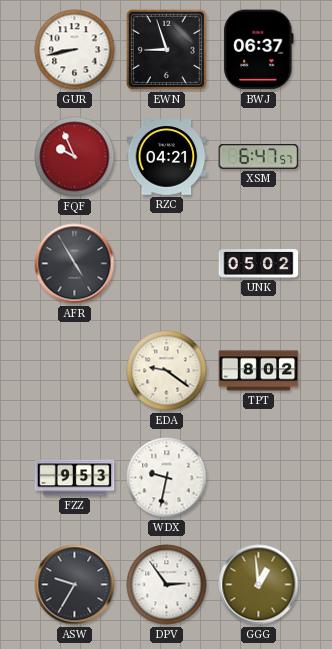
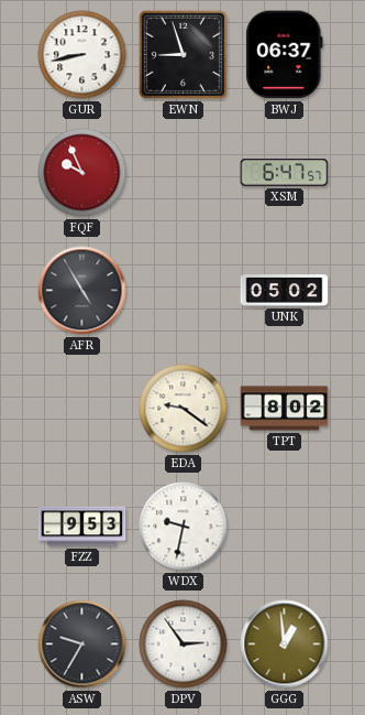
RZC: 04:21 -> none (167, 157)
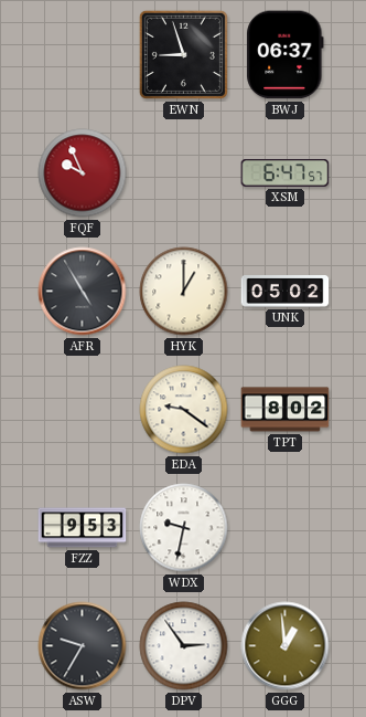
GUR: 8:43 -> none (82, 55)
HYK: none -> 1:00 (184, 292)
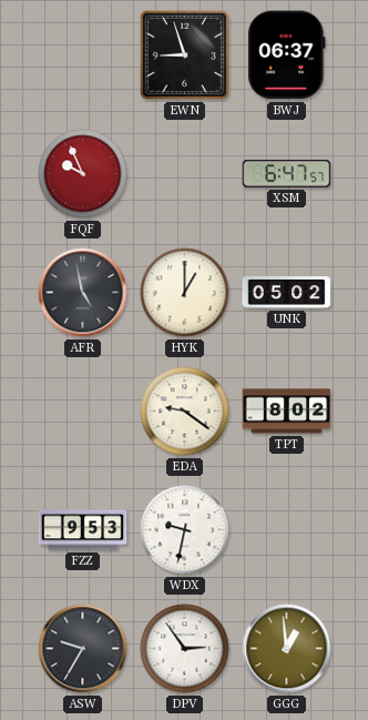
AFR: 4:55 -> 4:58 (83, 293)
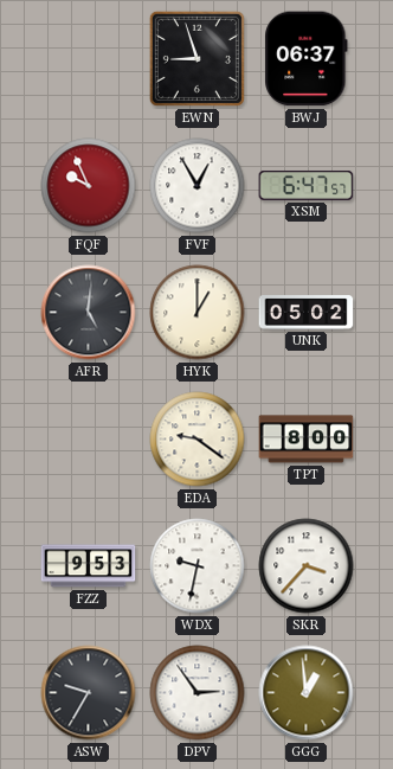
FVF: none -> 12:55 (198, 186)
AFR: 4:58 -> 5:01 (89, 313)
TPT: 8:02 -> 8:00 (307, 440)
SKR: none -> 3:37 (307, 566)
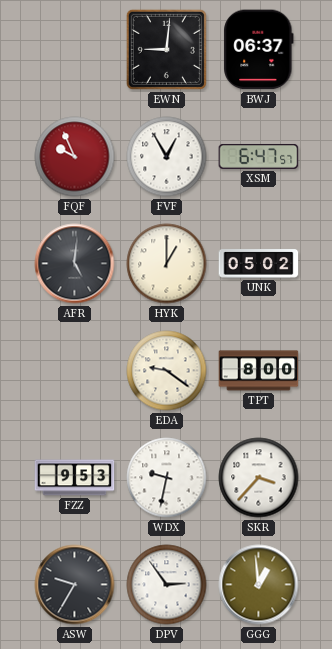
EWN: 8:57 -> 9:01 (166, 49)
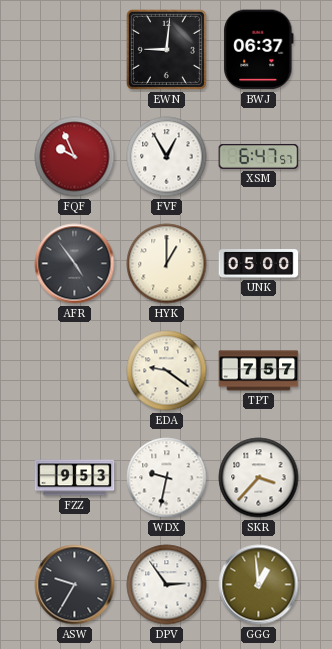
AFR: 5:01 -> 4:54 (75, 264)
UNK: 05:02 -> 05:00 (259, 264)
TPT: 8:00 -> 7:57 (259, 371)
